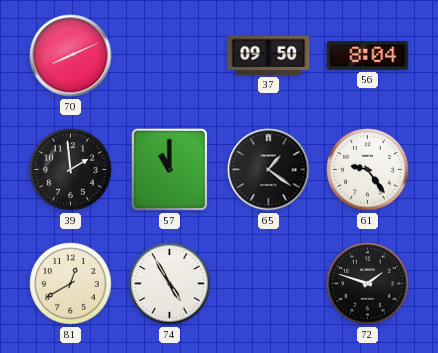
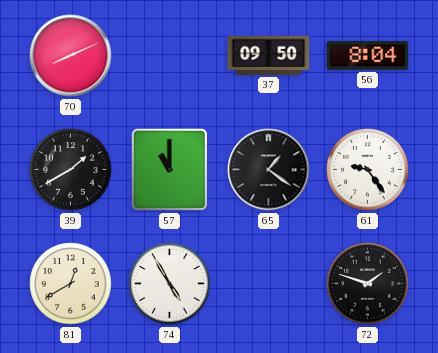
39: 1:59 -> 1:40 (71, 170)
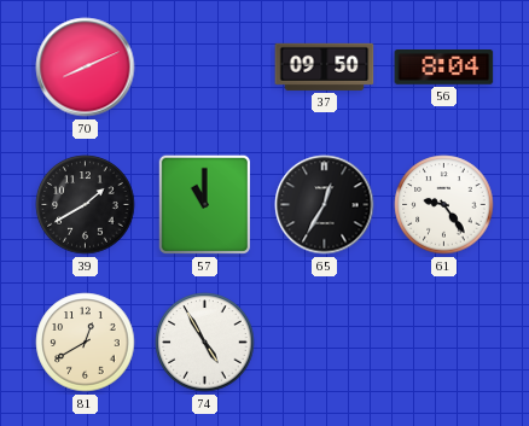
65: 1:21 -> 12:35 (325, 205)
72: 1:48 -> none (368, 284)
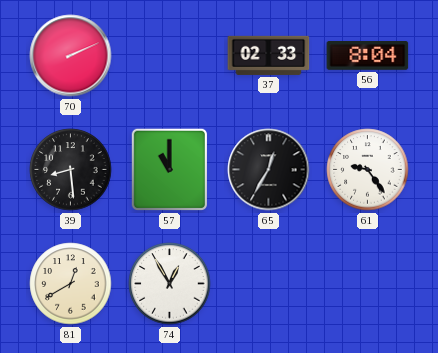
70: 8:11 -> 2:11 (71, 56)
37: 09:50 -> 02:33 (269, 55)
39: 1:40 -> 8:29 (71, 170)
74: 4:55 -> 12:55 (170, 284)
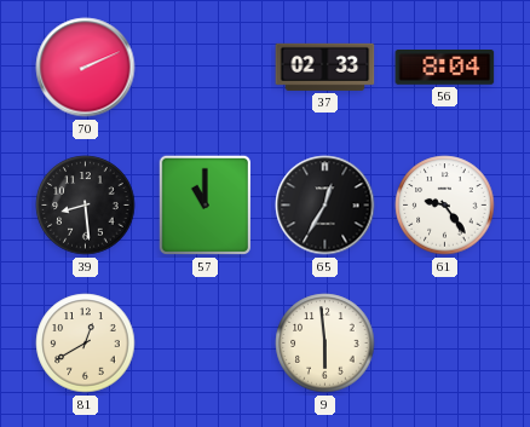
74: 12:55 -> none (170, 284)
9: none -> 5:59 (326, 344)
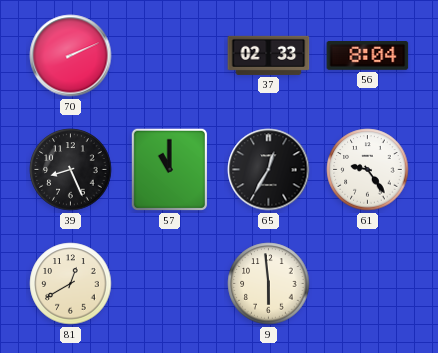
39: 8:29 -> 8:26 (71, 170)
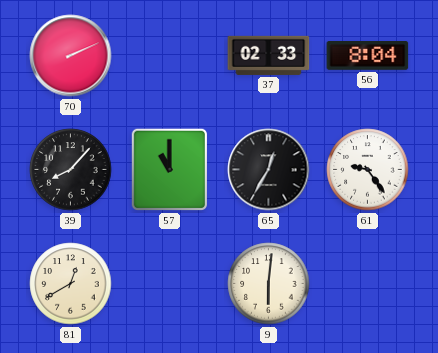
39: 8:26 -> 8:07 (71, 170)
9: 5:59 -> 6:01 (269, 284)
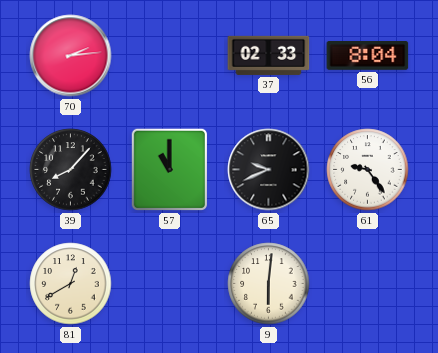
70: 2:11 -> 2:14 (71, 56)
65: 12:35 -> 9:41 (269, 170)
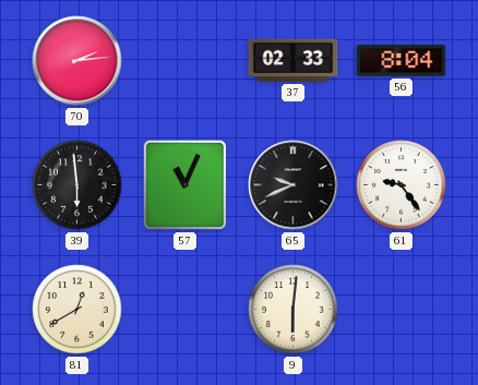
39: 8:07 -> 5:59 (77, 185)
57: 11:00 -> 11:04 (184, 185)
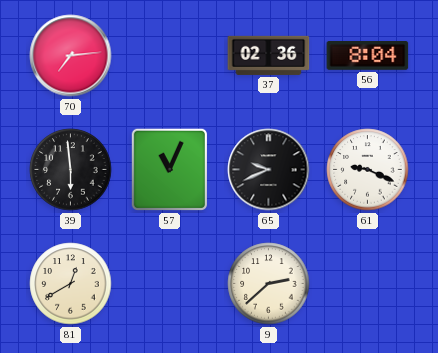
70: 2:14 -> 7:14 (71, 56)
37: 02:33 -> 02:36 (269, 55)
61: 9:24 -> 9:19 (368, 170)
9: 6:01 -> 2:38 (269, 284)
